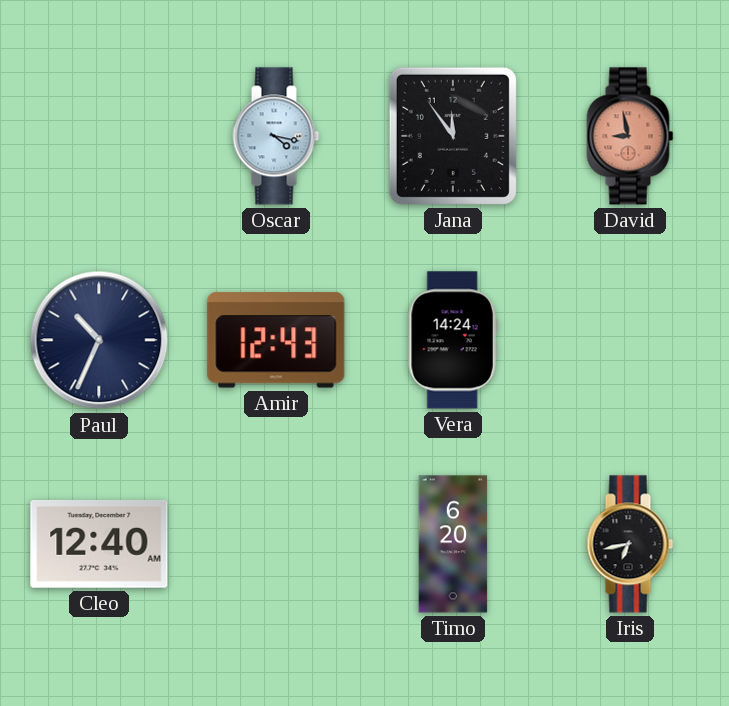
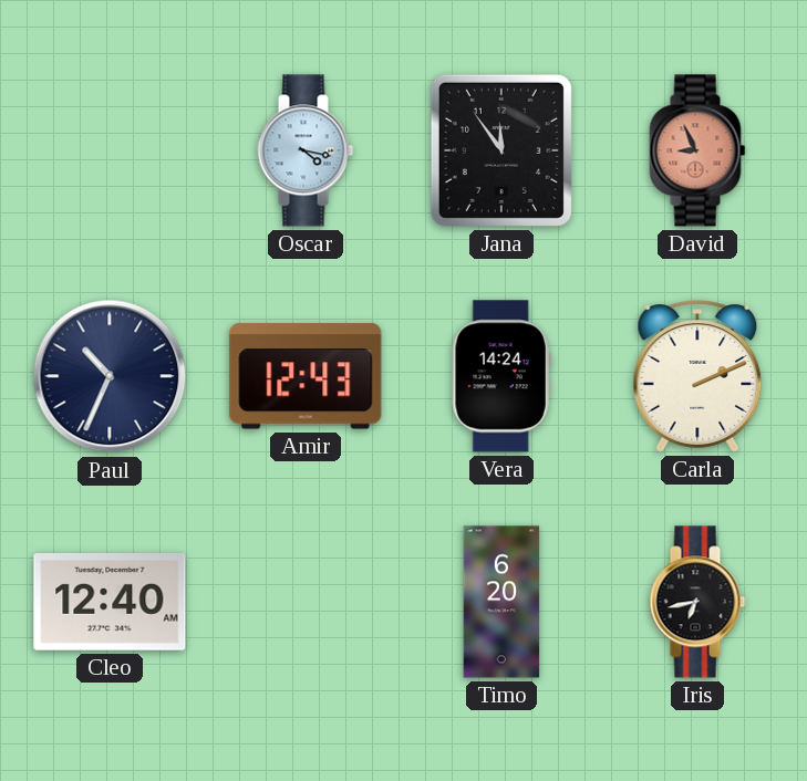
David: 8:58 -> 8:56 (697, 150)
Carla: none -> 2:11 (697, 376)
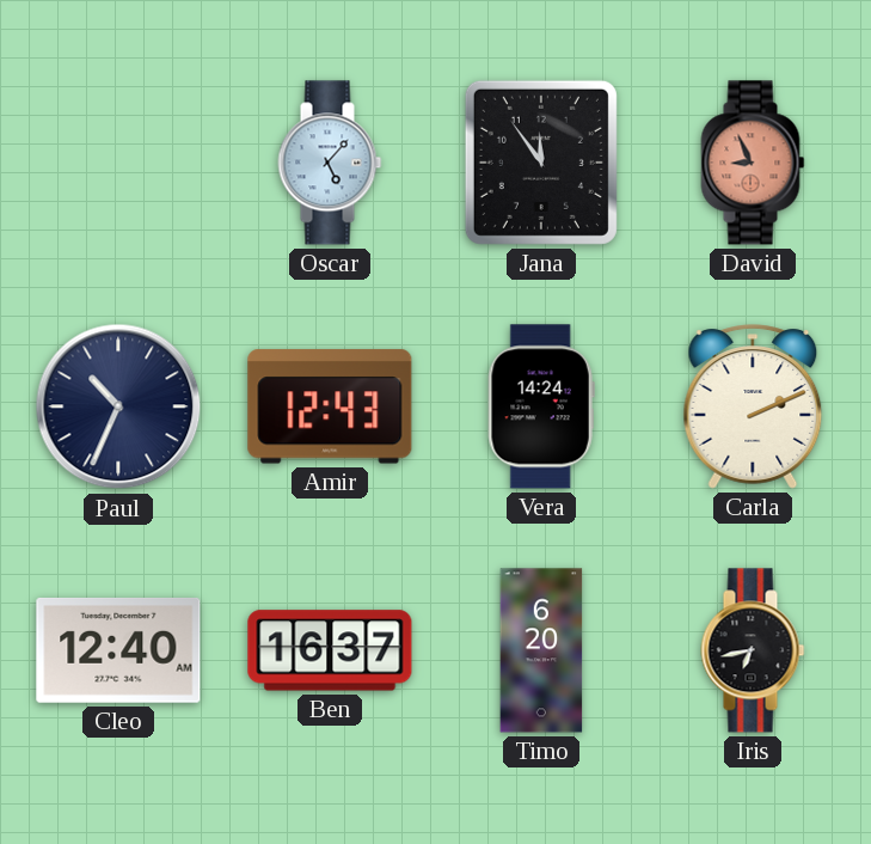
Oscar: 4:17 -> 5:07 (330, 163)
Ben: none -> 16:37 (330, 650)
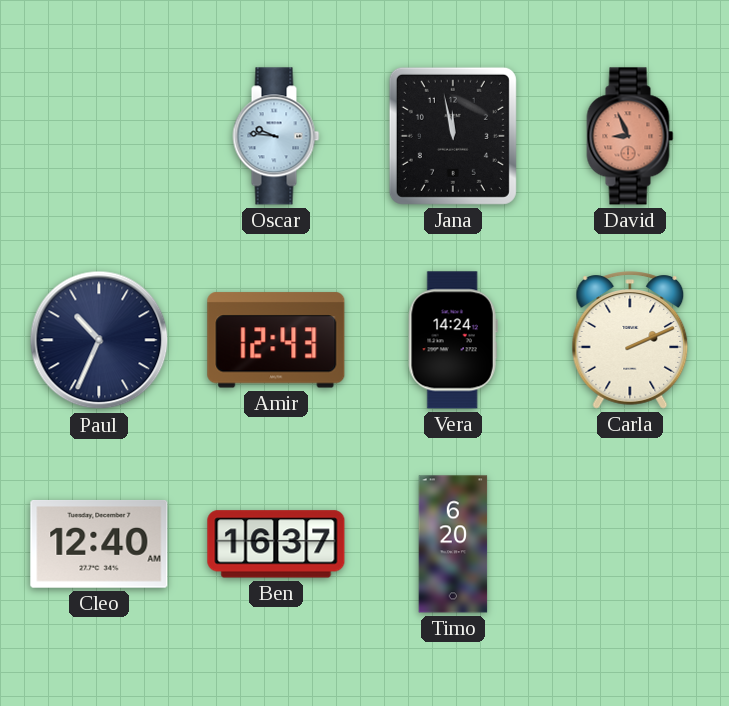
Oscar: 5:07 -> 9:46 (276, 136)
Jana: 11:54 -> 11:58 (453, 136)
Iris: 6:43 -> none (753, 650)
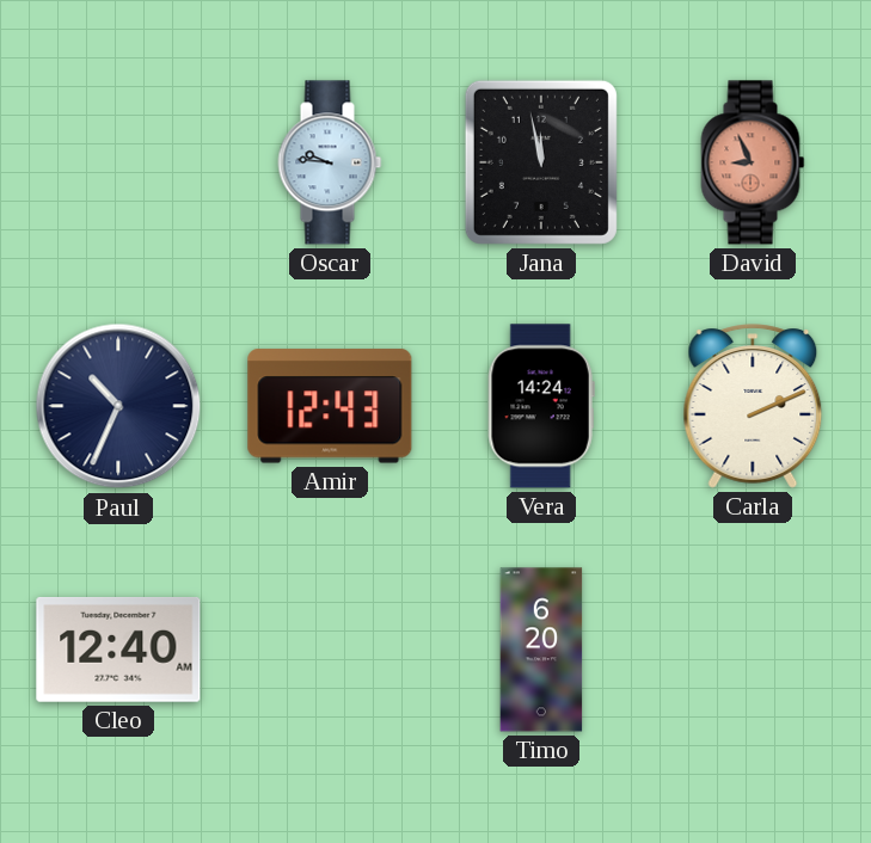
Ben: 16:37 -> none (276, 544)
